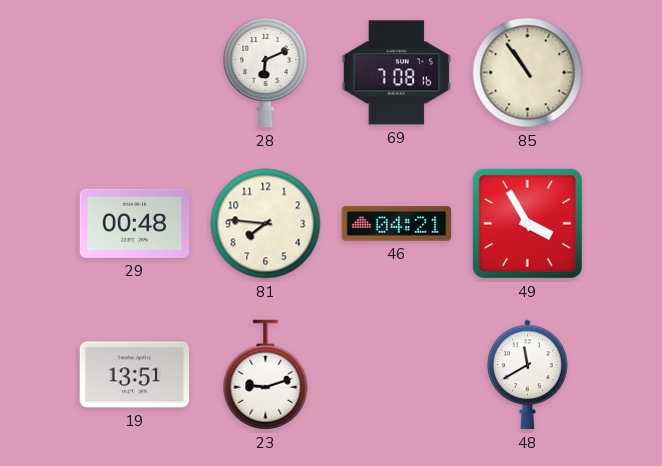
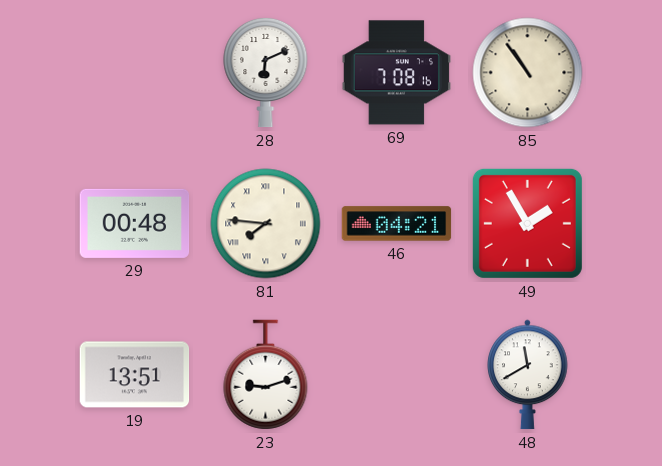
81 numerals: Arabic -> Roman (266, 224)
49: 3:55 -> 1:55 (527, 223)
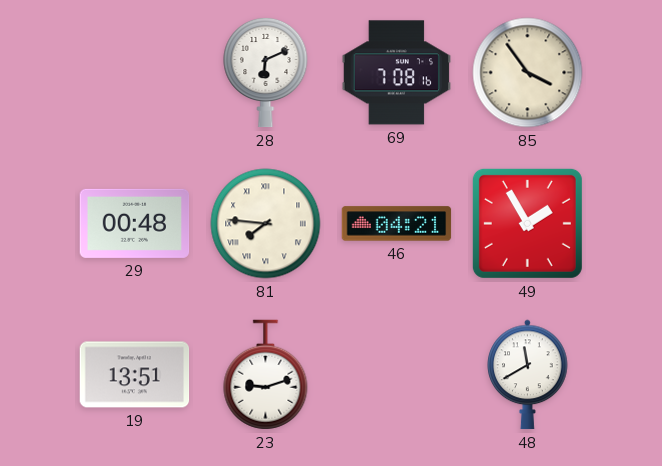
85: 10:54 -> 3:54 (528, 73)
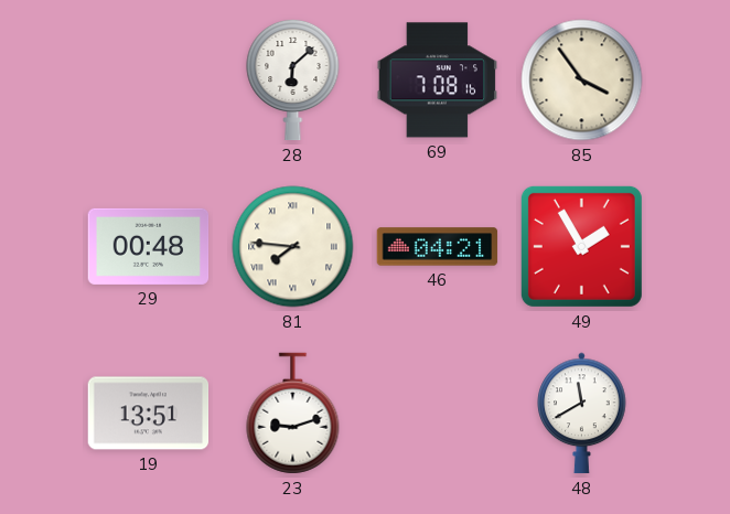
28: 6:11 -> 6:08 (293, 79)
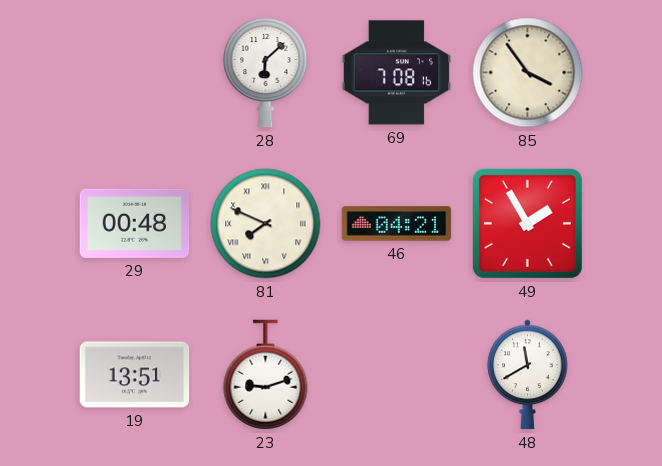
81: 7:46 -> 7:49 (266, 224)
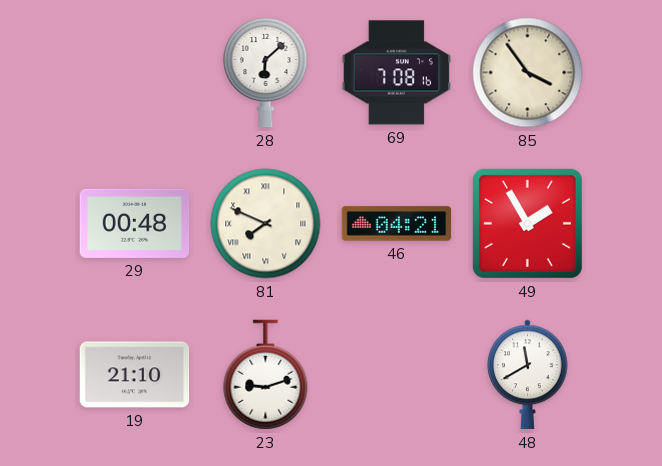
19: 13:51 -> 21:10 (135, 375)
